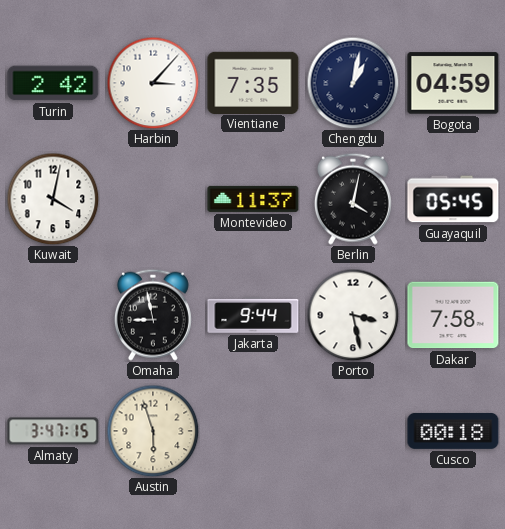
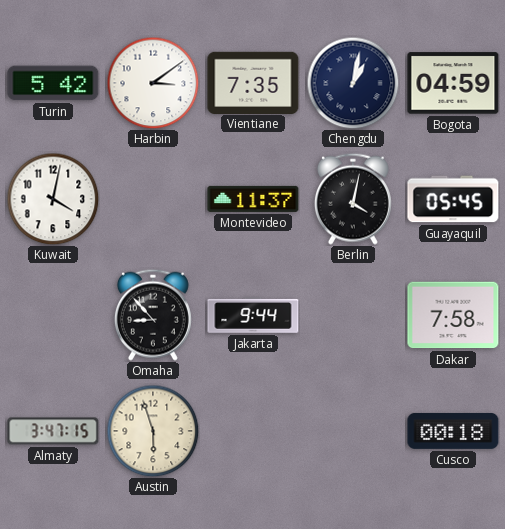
Turin: 2:42 -> 5:42 (53, 83)
Harbin: 3:07 -> 3:09 (153, 83)
Omaha: 8:58 -> 8:53 (153, 315)
Porto: 3:28 -> none (353, 315)
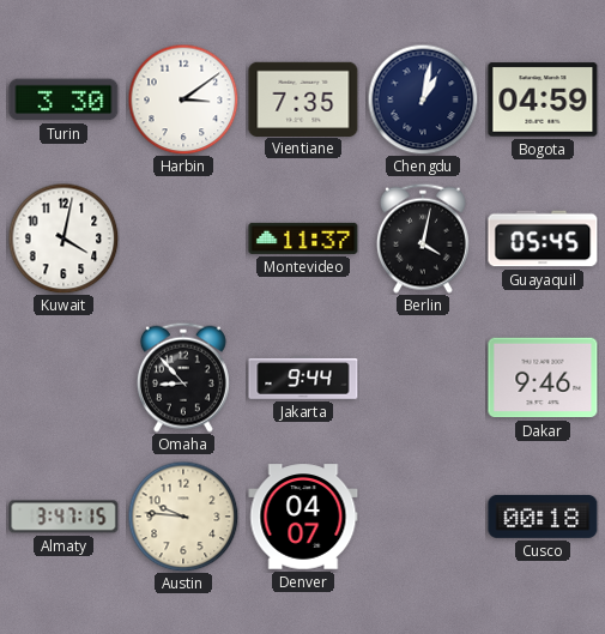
Turin: 5:42 -> 3:30 (63, 99)
Dakar: 7:58 -> 9:46 (543, 378)
Austin: 5:57 -> 9:46 (183, 517)
Denver: none -> 04:07 (303, 517)
